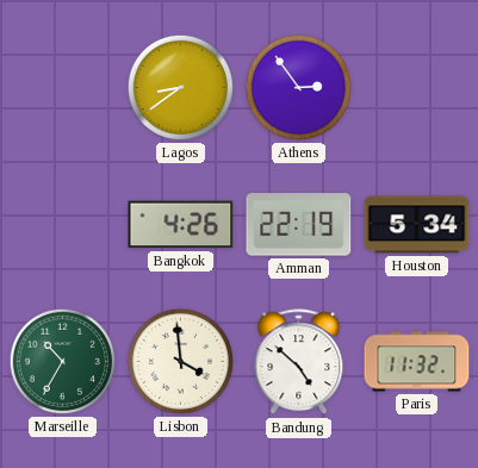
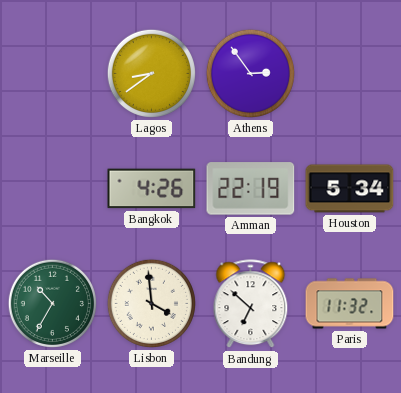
Bandung: 4:52 -> 6:52 (251, 304)
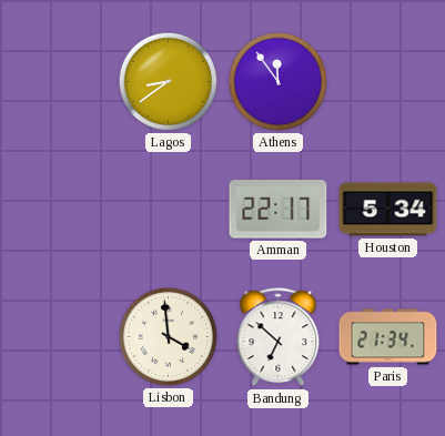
Athens: 2:54 -> 11:54 (277, 81)
Bangkok: 4:26 -> none (152, 189)
Amman: 22:19 -> 22:17 (279, 210)
Marseille: 10:35 -> none (52, 303)
Paris: 11:32 -> 21:34 (388, 337)
